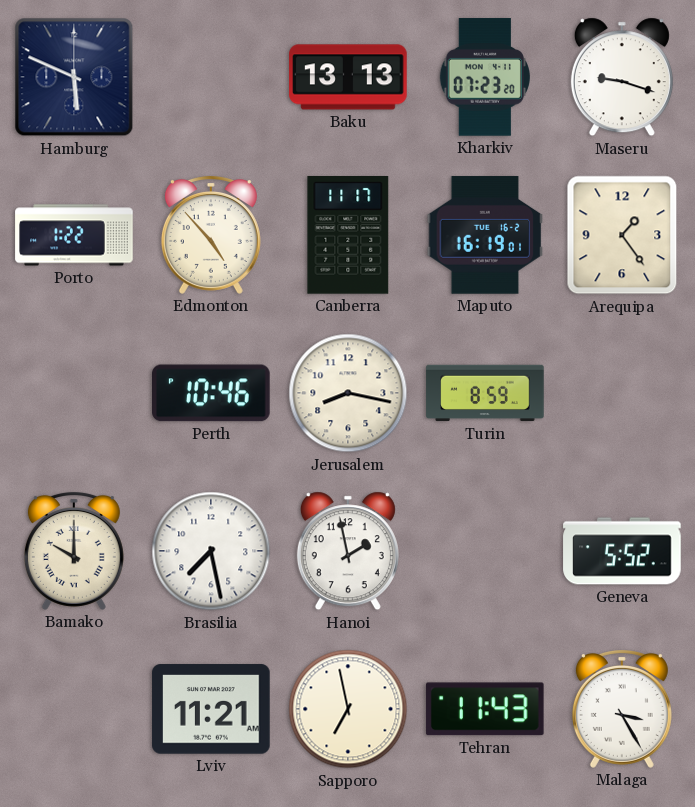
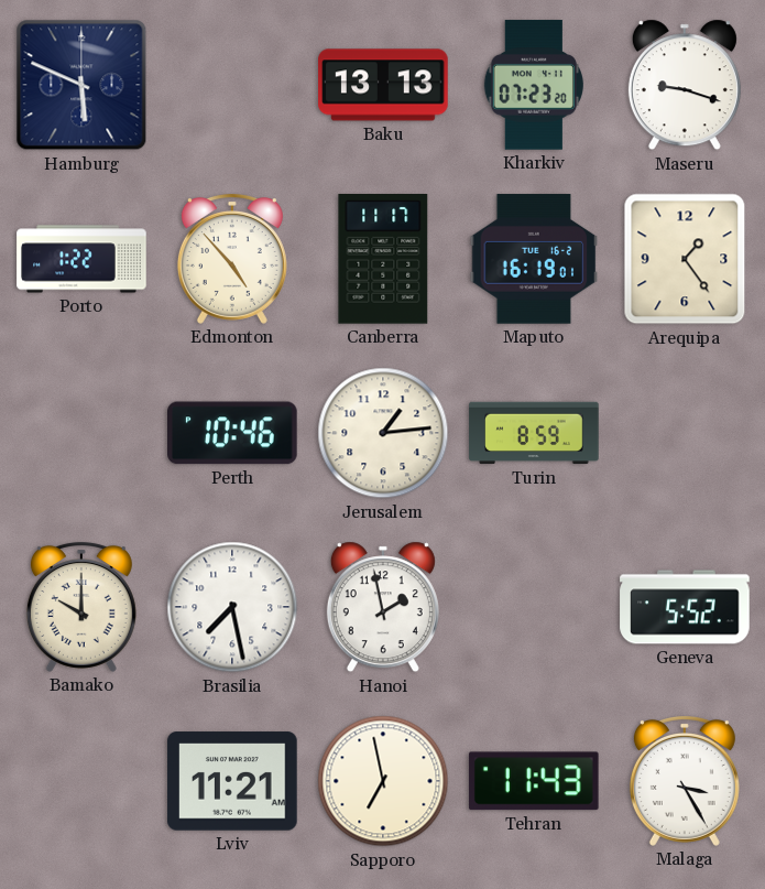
Jerusalem: 8:17 -> 1:14 (383, 433)
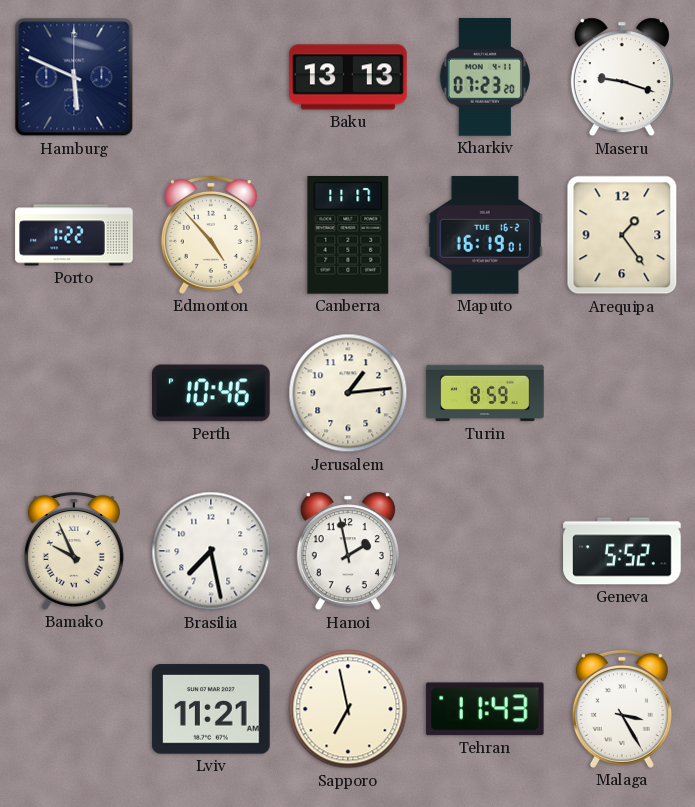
Bamako: 10:00 -> 9:56 (74, 552)
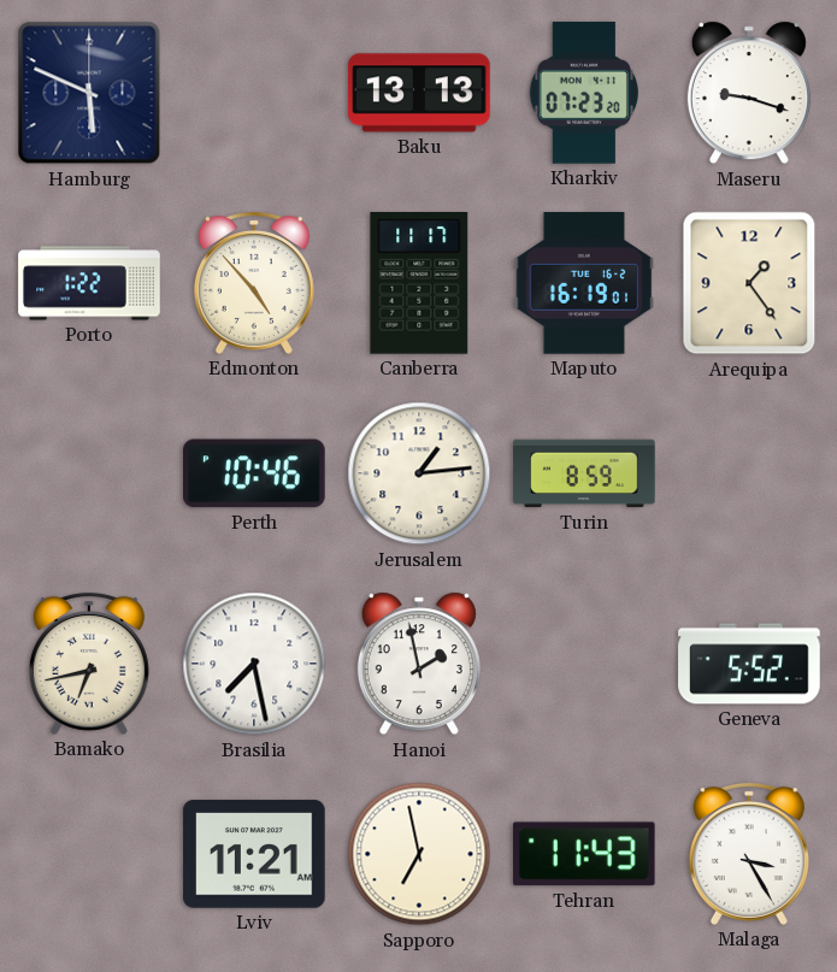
Bamako: 9:56 -> 6:43 (89, 665)
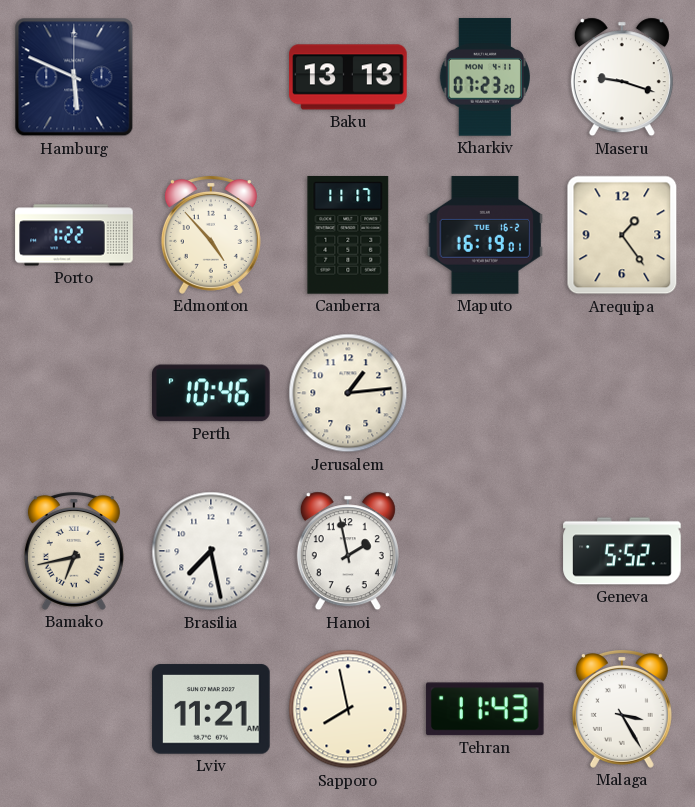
Turin: 8:59 -> none (584, 473)
Sapporo: 6:58 -> 7:58 (348, 709)
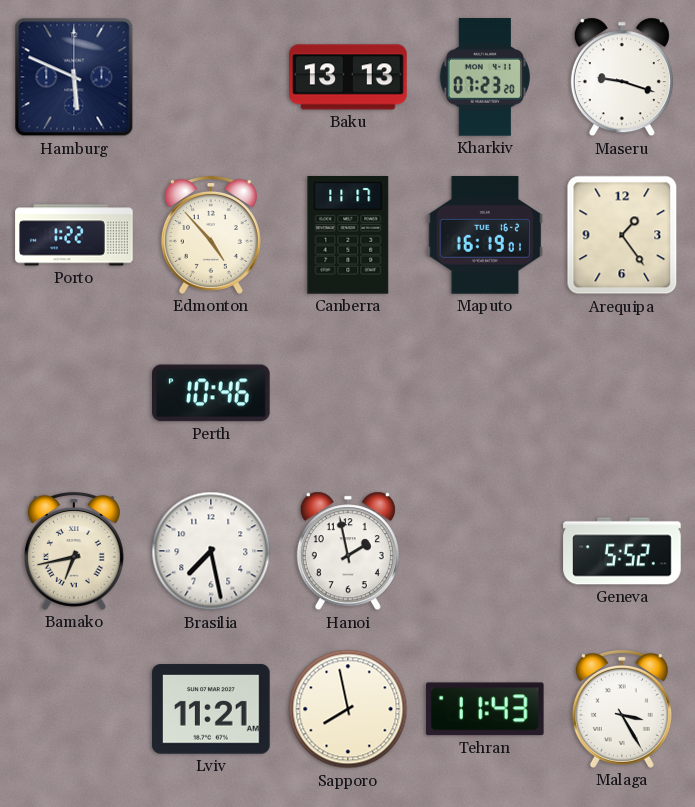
Jerusalem: 1:14 -> none (348, 393)
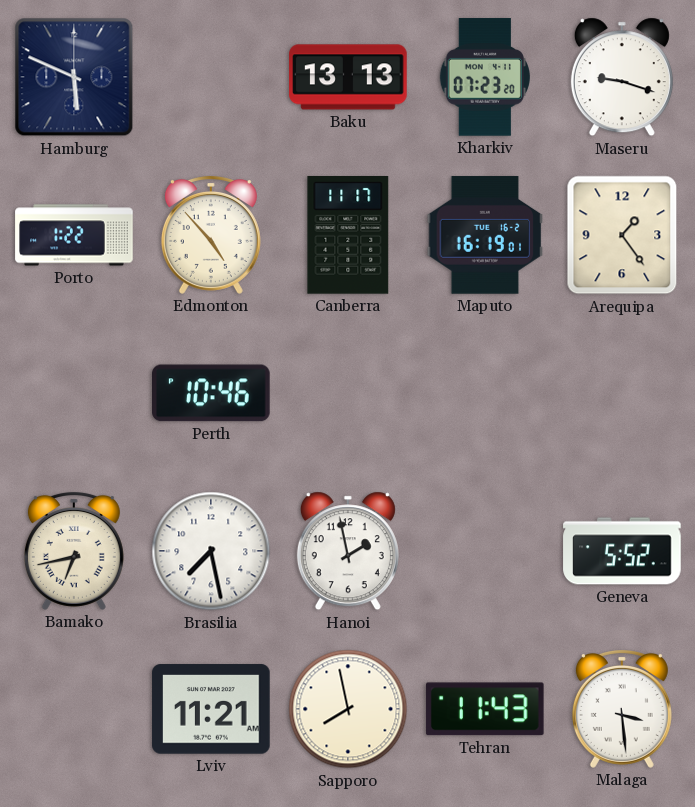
Malaga: 3:25 -> 3:29 (622, 710)
